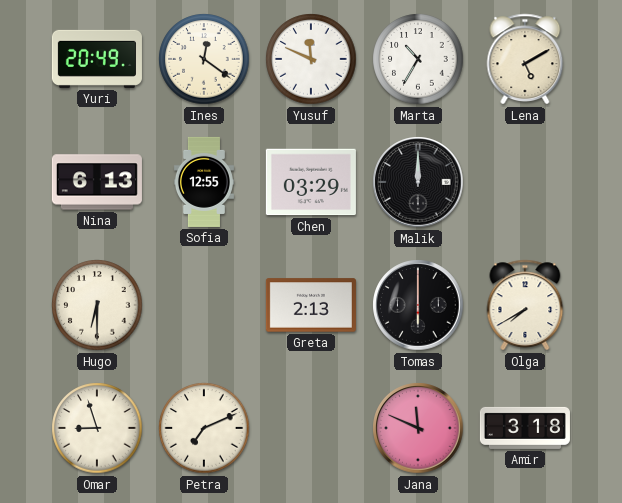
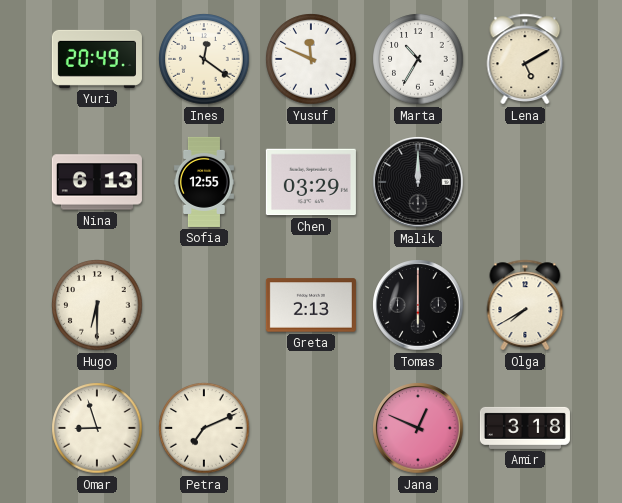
Jana: 11:49 -> 12:49 (418, 428)
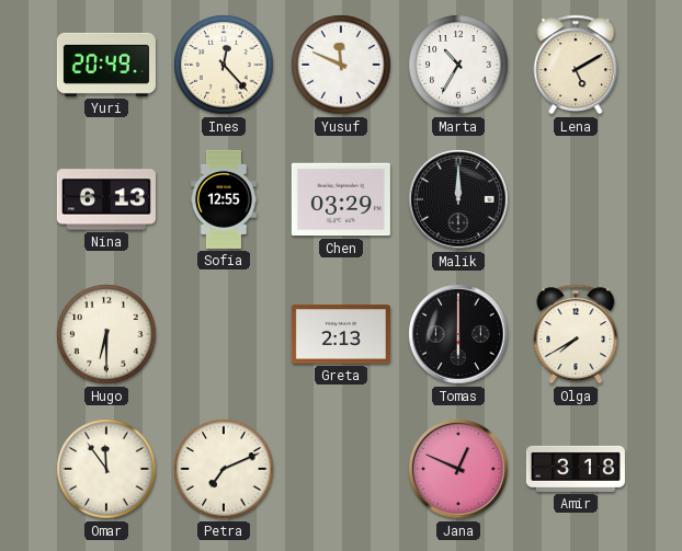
Ines: 12:21 -> 12:23 (224, 65)
Omar: 8:57 -> 11:54 (106, 469)
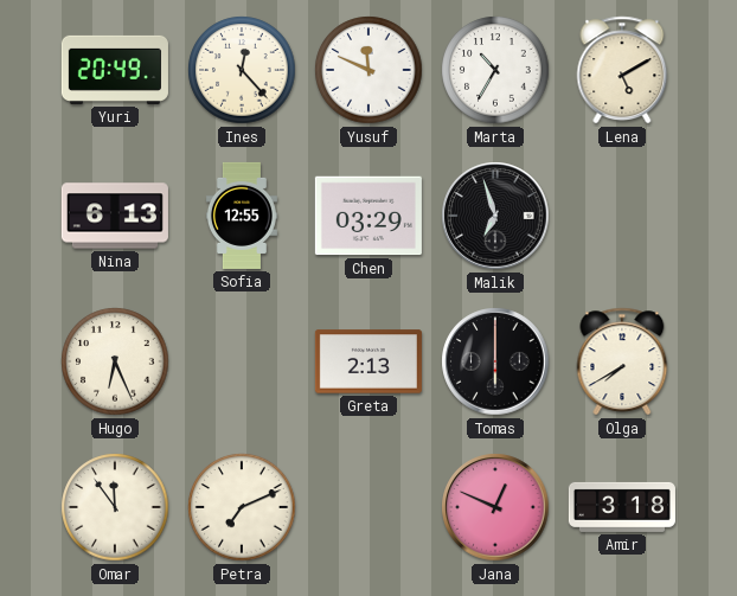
Malik: 12:00 -> 6:57 (495, 216)
Hugo: 6:30 -> 6:26 (115, 361)
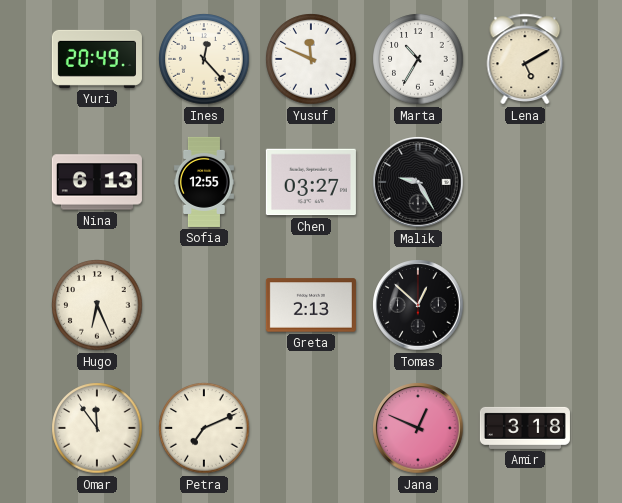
Chen: 03:29 -> 03:27 (311, 182)
Malik: 6:57 -> 9:25 (418, 182)
Tomas: 6:00 -> 12:52 (418, 305)
Olga: 7:40 -> none (622, 361)
